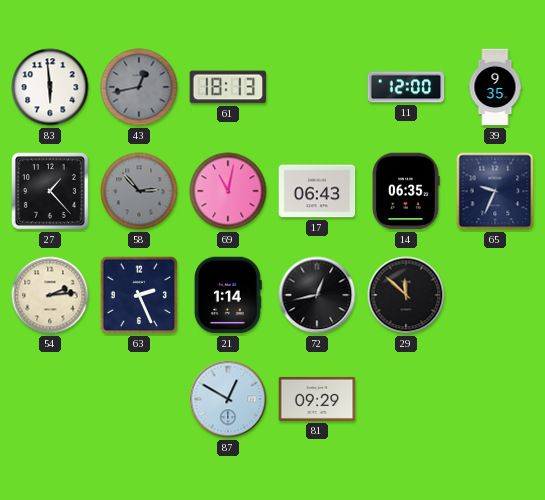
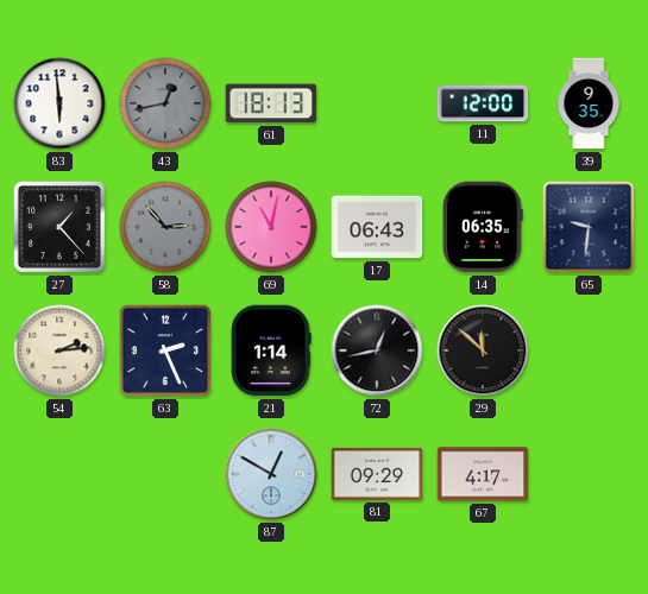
65: 9:34 -> 9:31 (589, 227)
67: none -> 4:17 (483, 474)
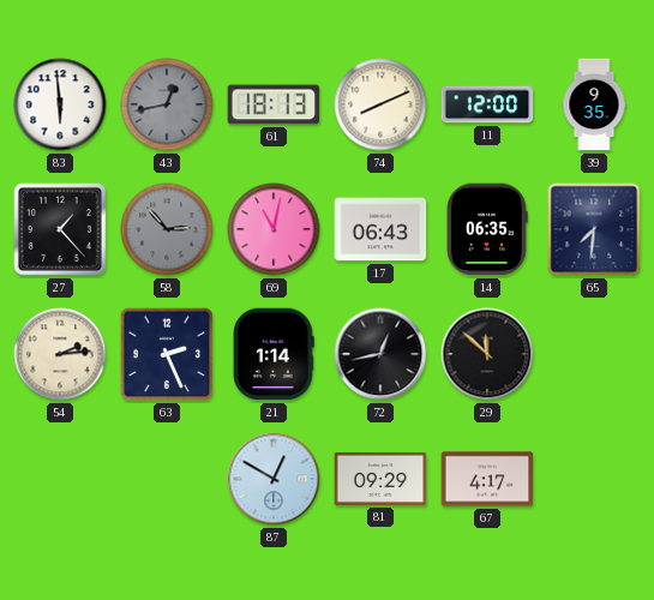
74: none -> 8:11 (380, 104)
65: 9:31 -> 7:31 (594, 229)
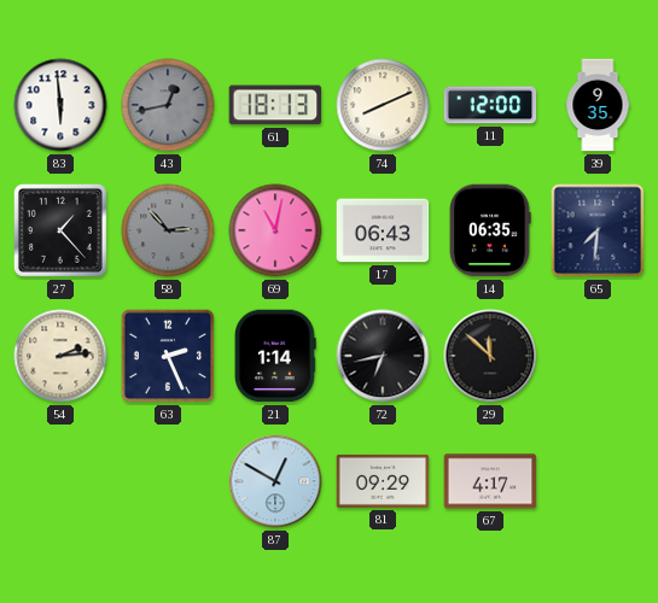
72: 12:43 -> 6:43 (383, 356)
